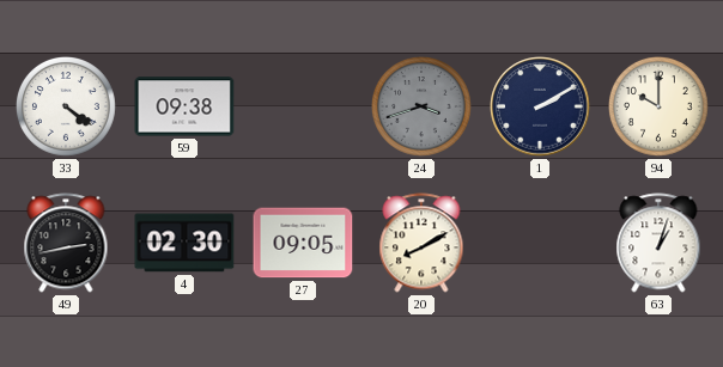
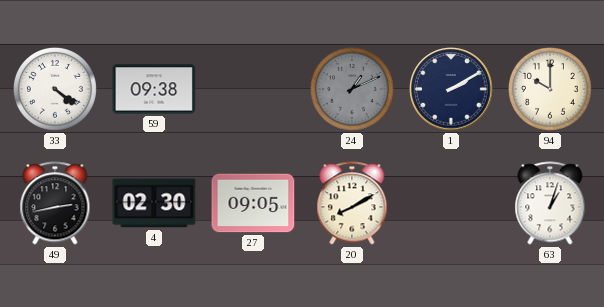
24: 3:42 -> 1:11 (353, 90)
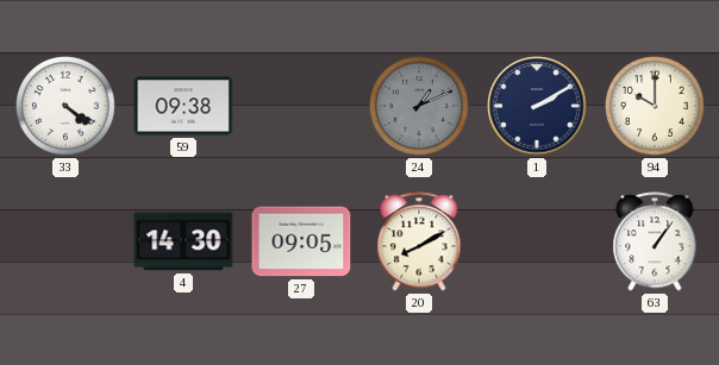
49: 2:43 -> none (55, 203)
4: 02:30 -> 14:30 (183, 241)
63: 1:03 -> 1:06 (655, 241)
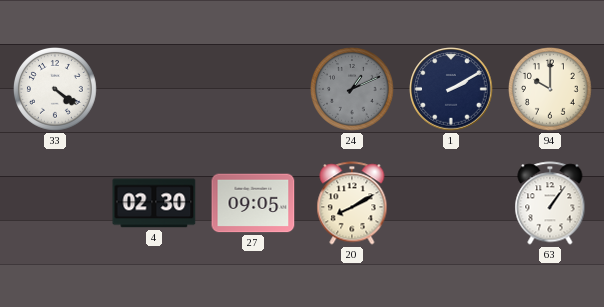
59: 09:38 -> none (183, 106)
4: 14:30 -> 02:30 (154, 203)
